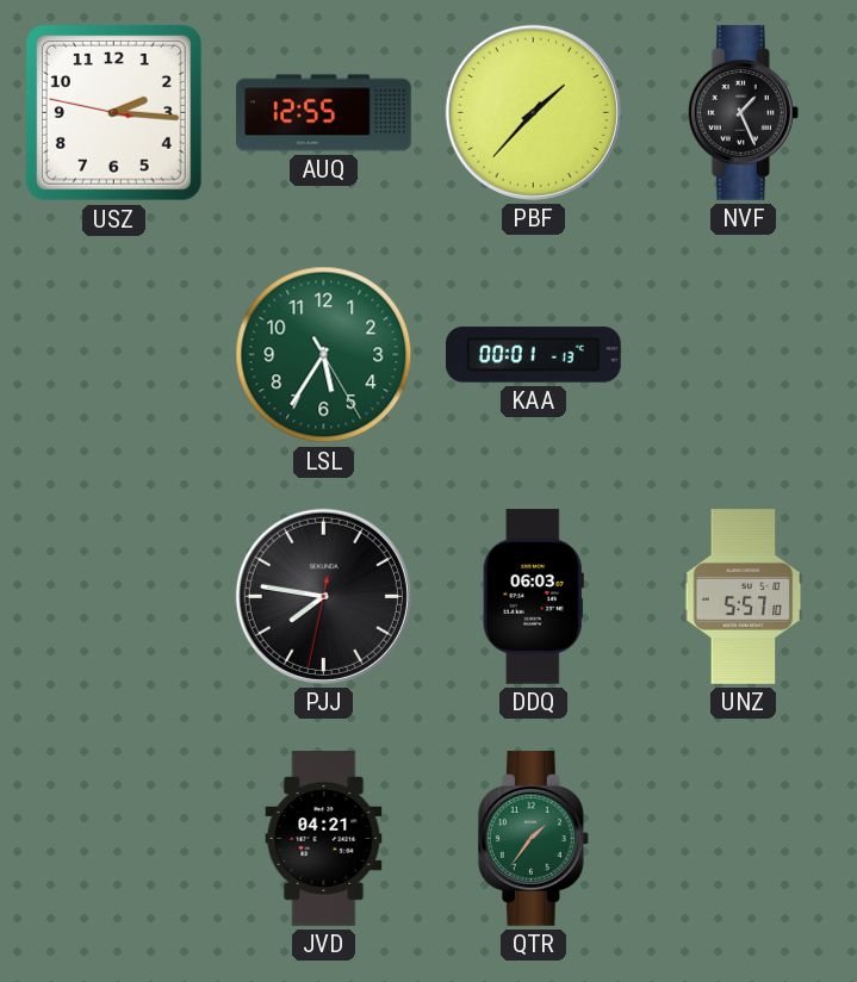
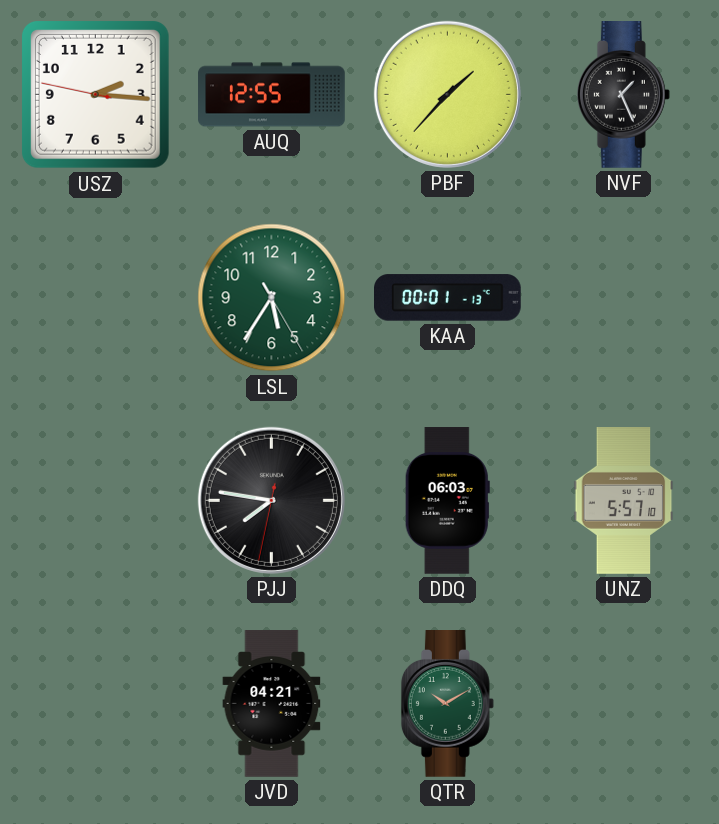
QTR: 1:36 -> 10:10 (447, 704)
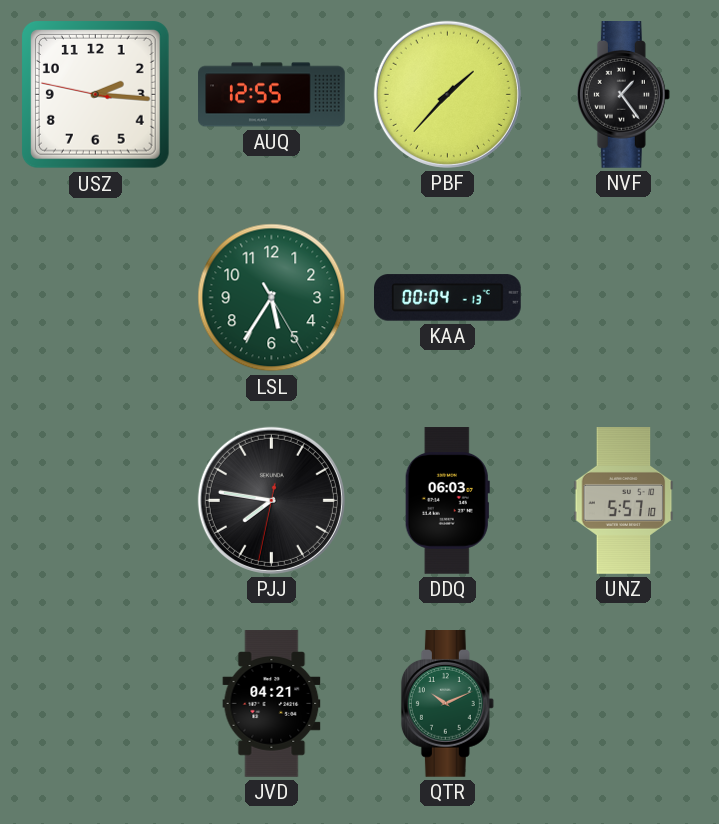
NVF: 1:26 -> 1:24 (623, 95)
KAA: 00:01 -> 00:04 (448, 298)
QTR: 10:10 -> 10:11 (447, 704)
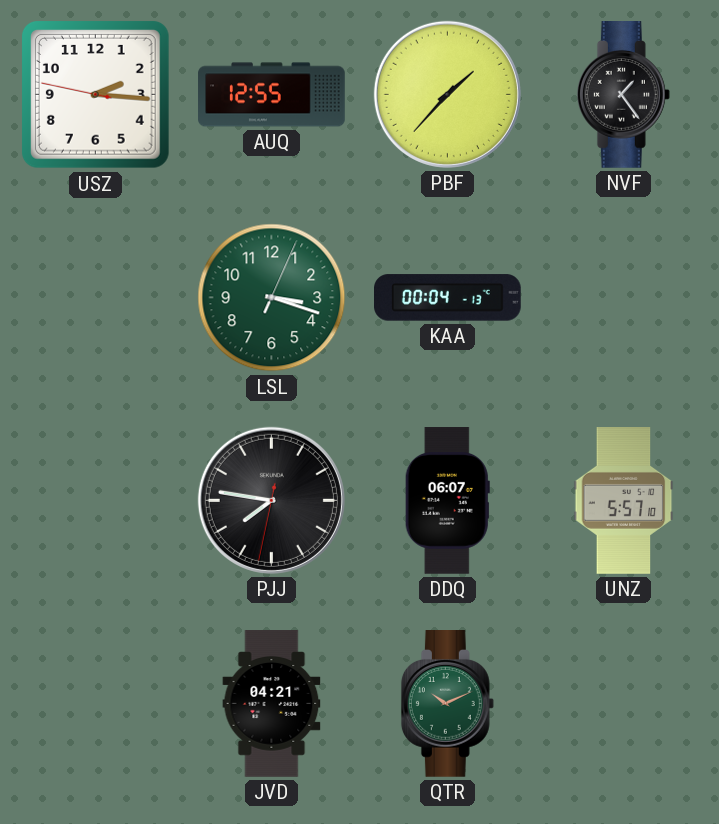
LSL: 5:35 -> 3:18 (272, 298)
DDQ: 06:03 -> 06:07 (447, 501)
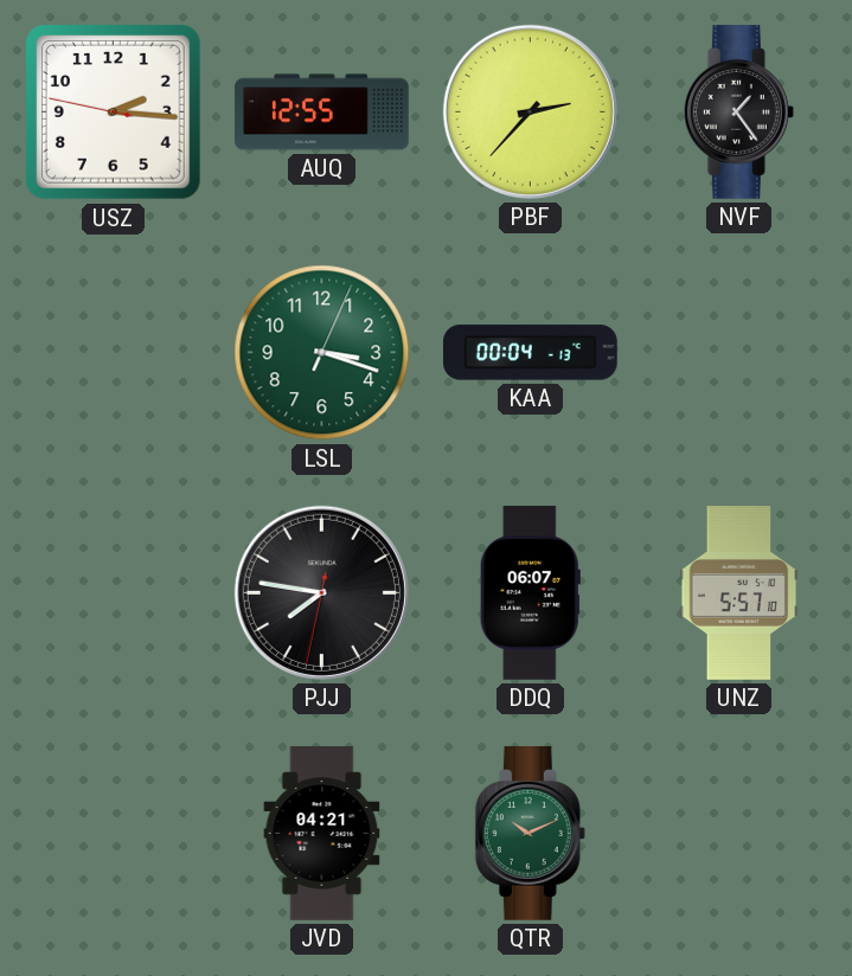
PBF: 1:37 -> 2:37 (530, 111)
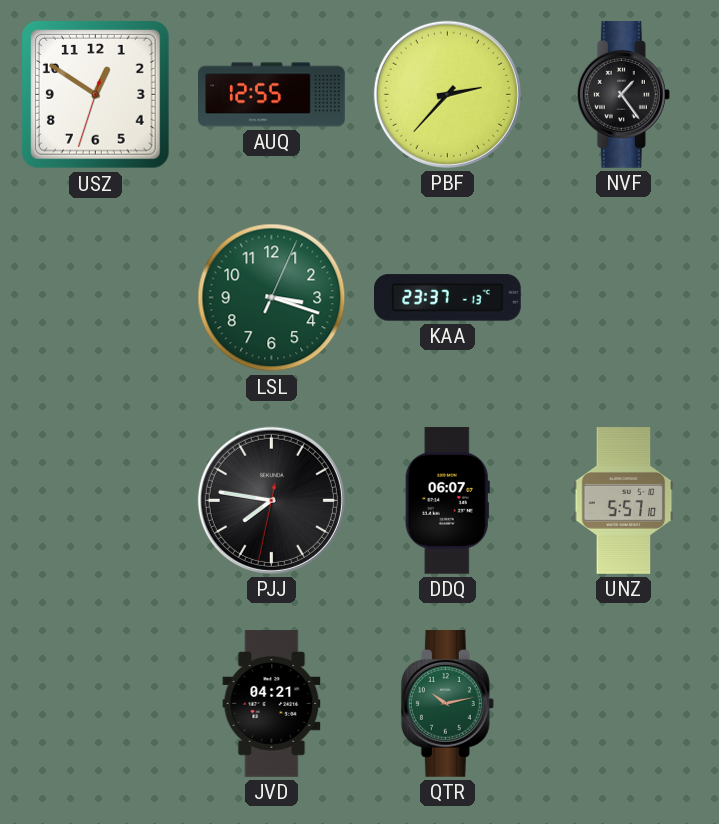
USZ: 2:15 -> 12:50 (95, 94)
KAA: 00:04 -> 23:37 (448, 298)
QTR: 10:11 -> 10:13 (447, 704)
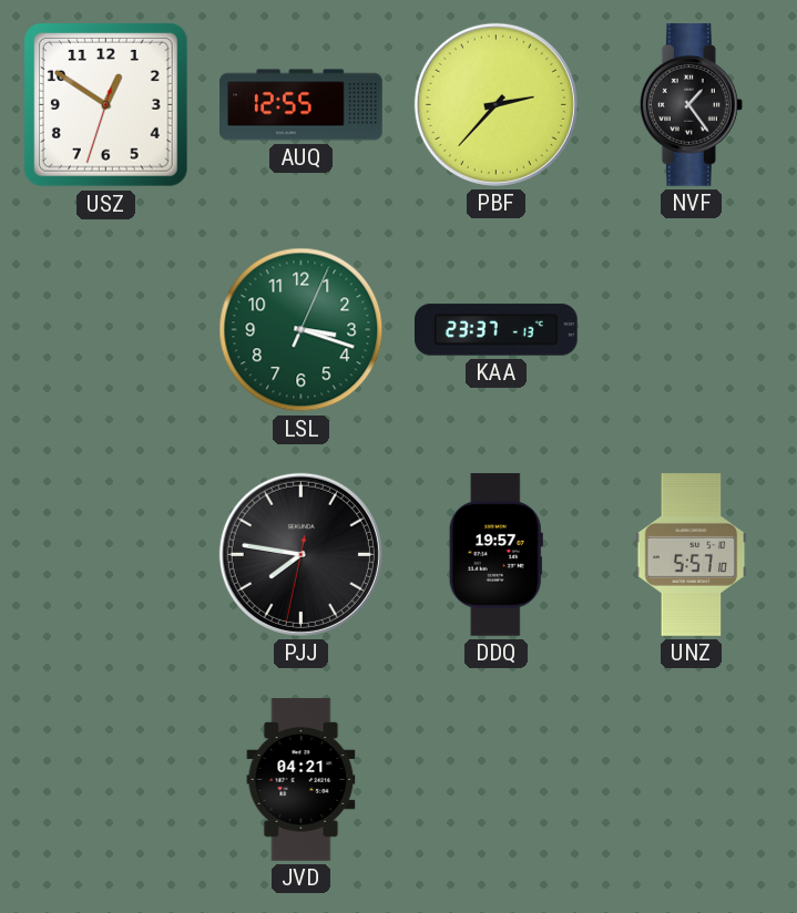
DDQ: 06:07 -> 19:57 (495, 555)
QTR: 10:13 -> none (447, 704)
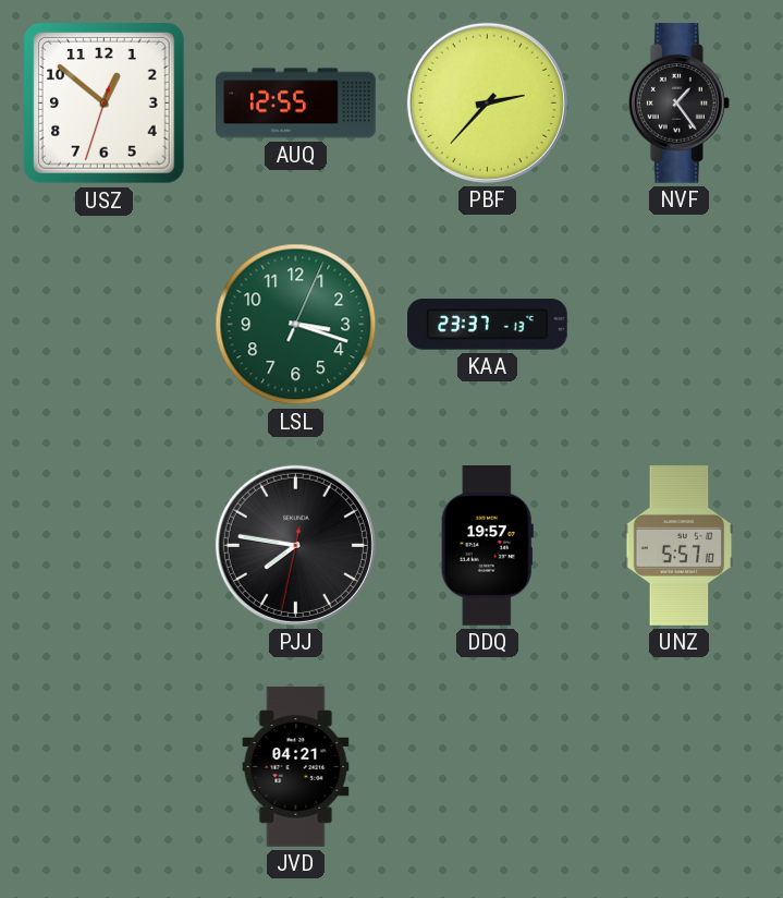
USZ: 12:50 -> 12:51 (103, 102)
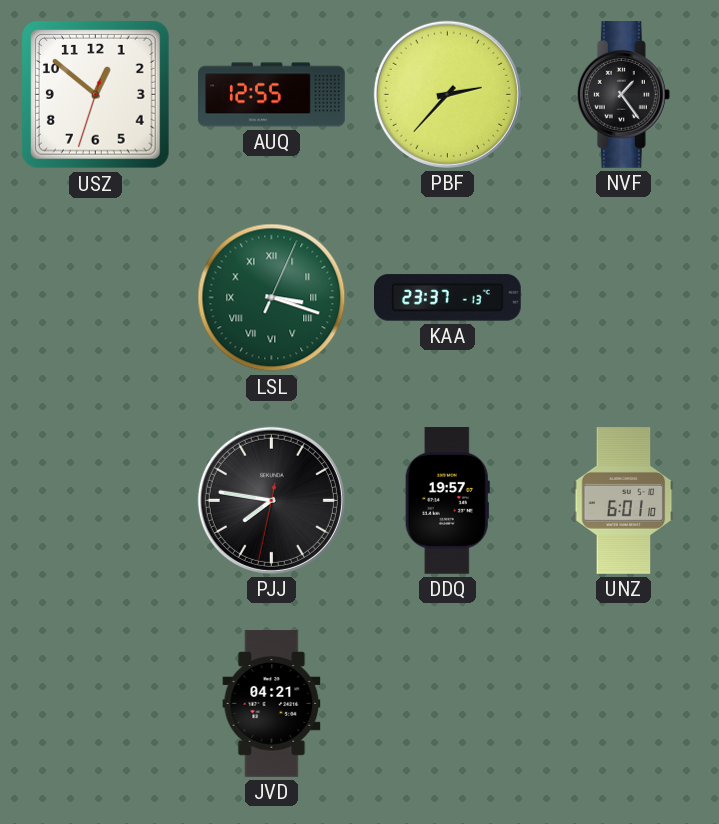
LSL numerals: Arabic -> Roman (272, 298)
UNZ: 5:57 -> 6:01 (624, 501)
